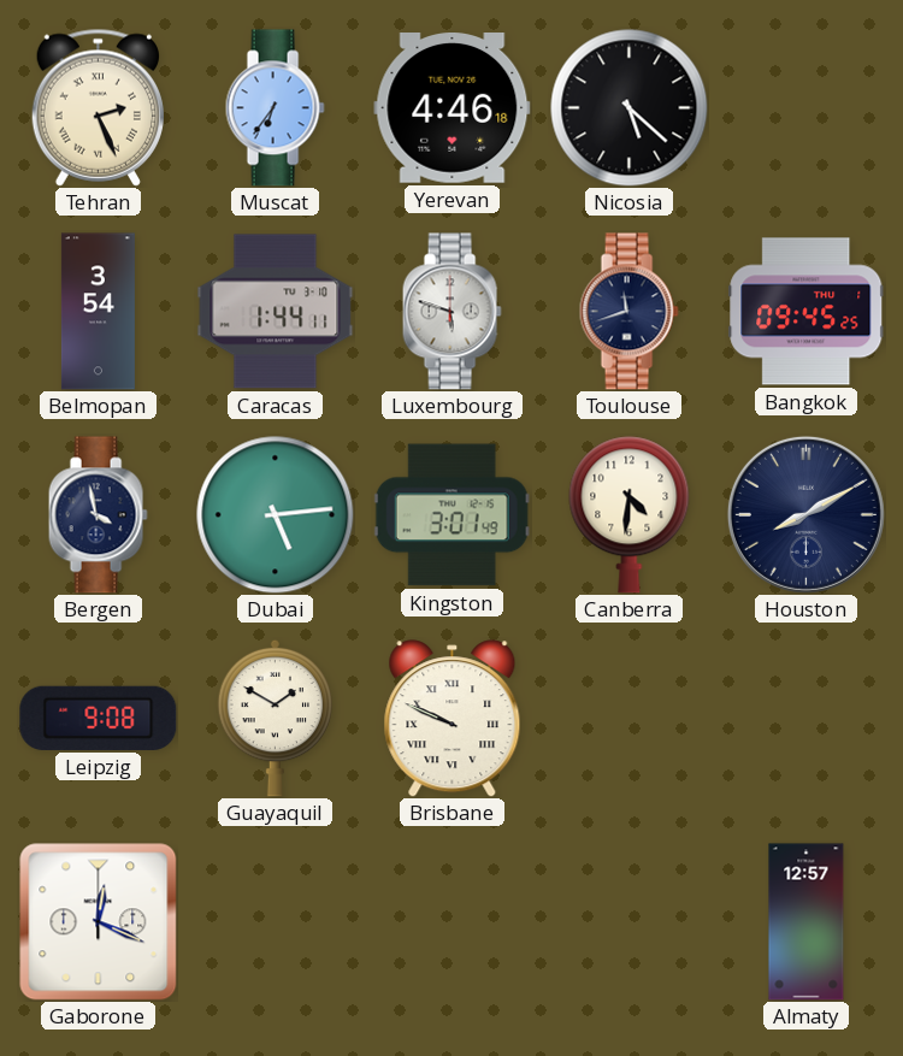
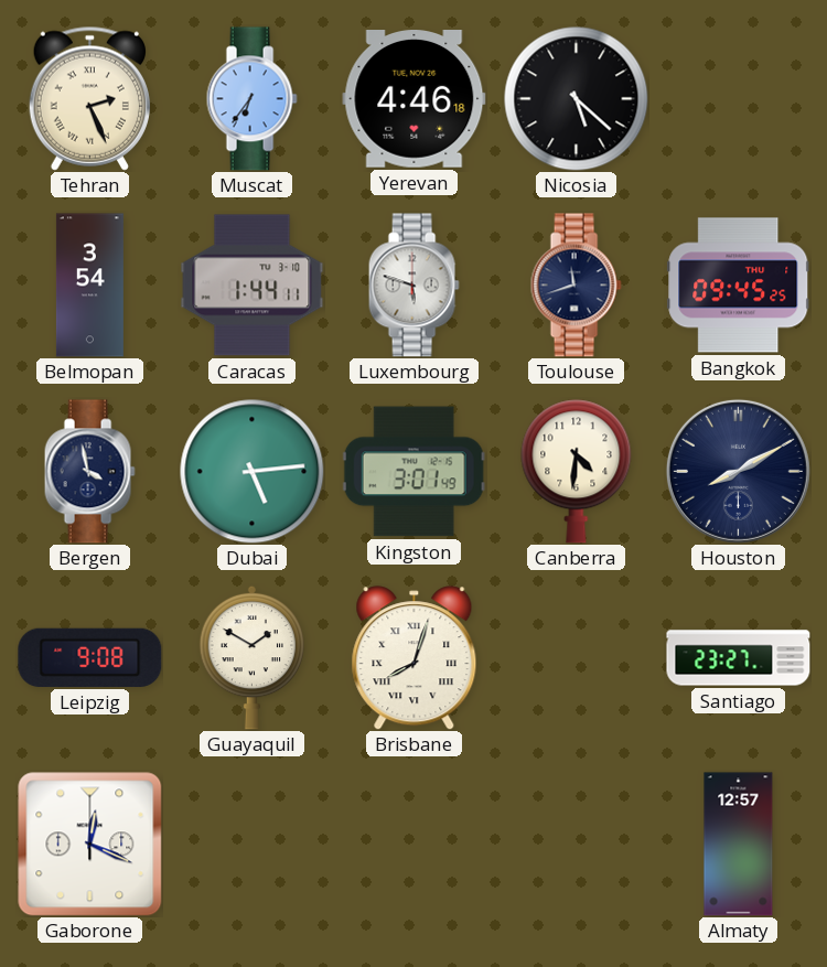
Brisbane: 9:49 -> 8:03 (415, 658)
Santiago: none -> 23:27 (739, 658)
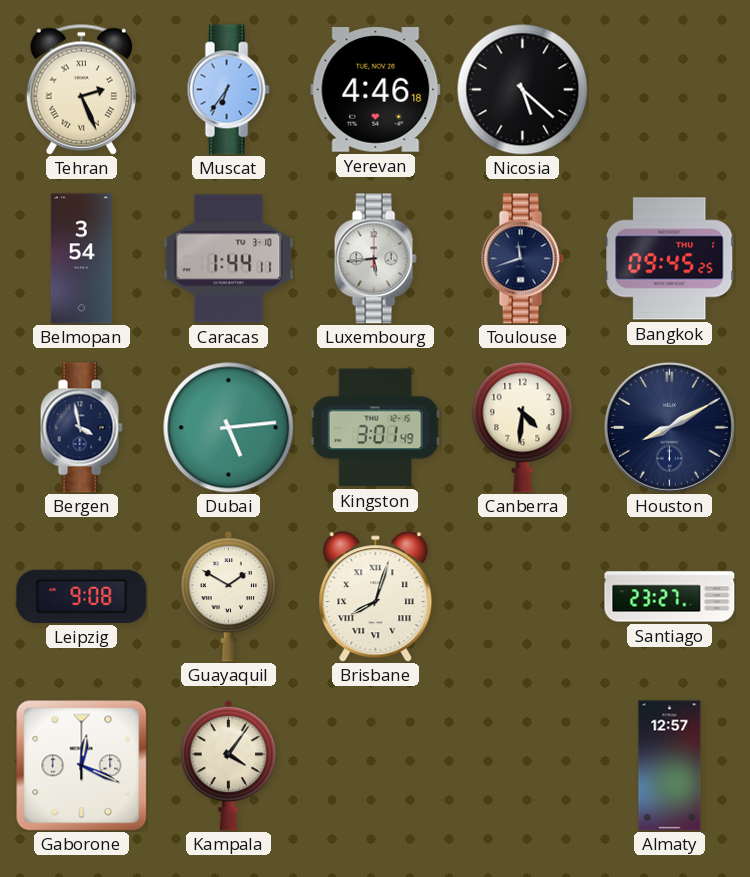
Luxembourg: 5:48 -> 5:44 (375, 259)
Kampala: none -> 4:06 (229, 765)
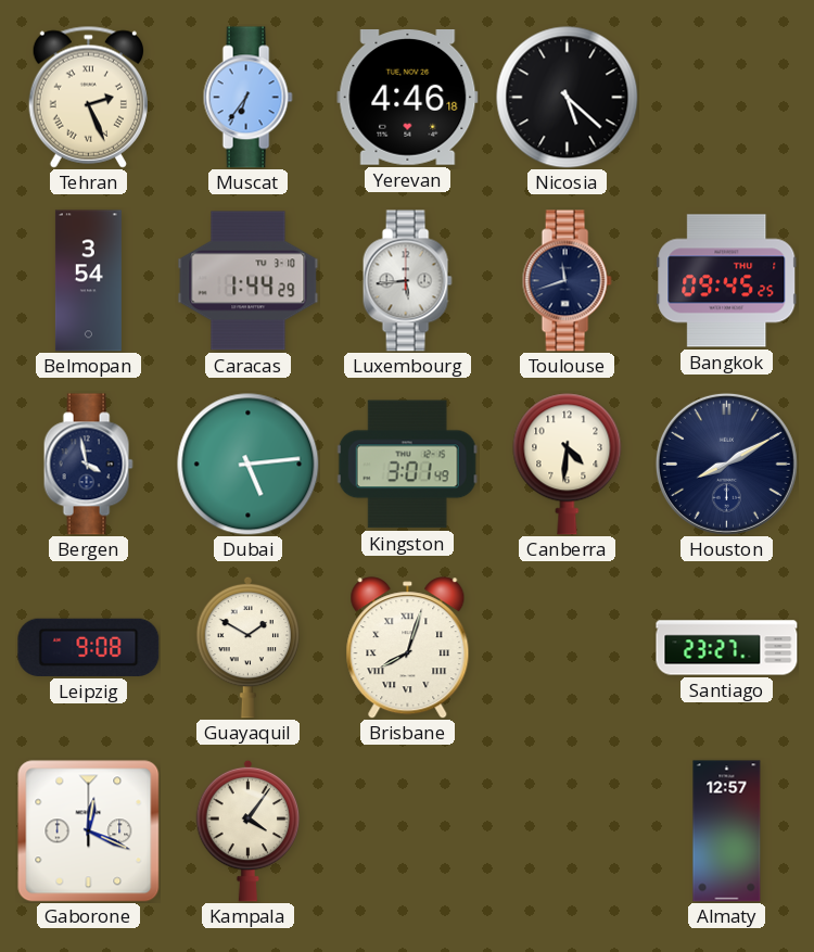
Caracas: 1:44:11 -> 1:44:29 (249, 281)
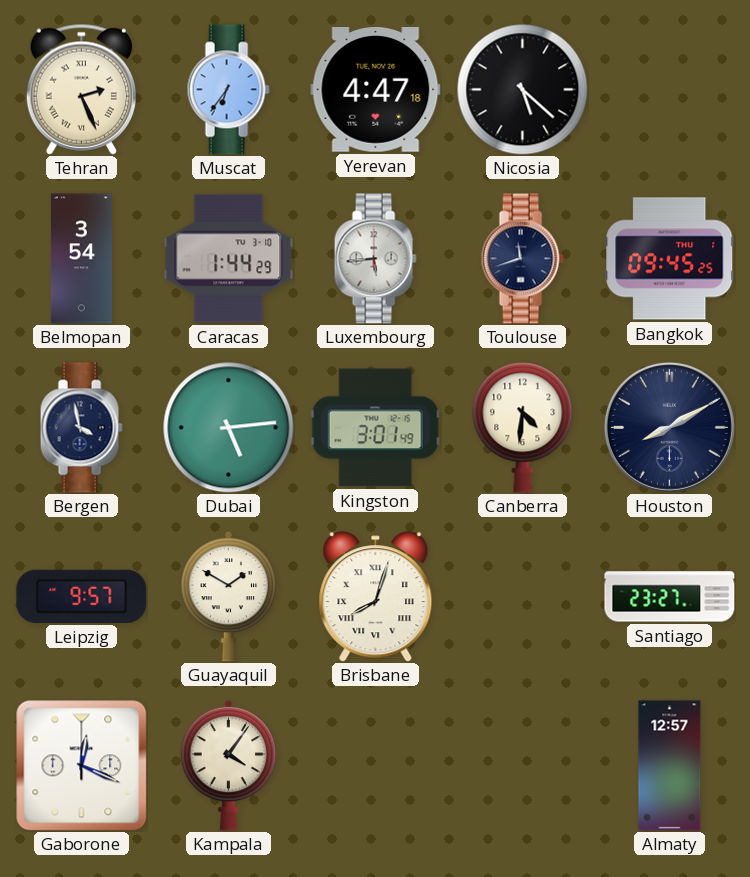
Yerevan: 4:46 -> 4:47 (376, 90)
Leipzig: 9:08 -> 9:57 (82, 596)
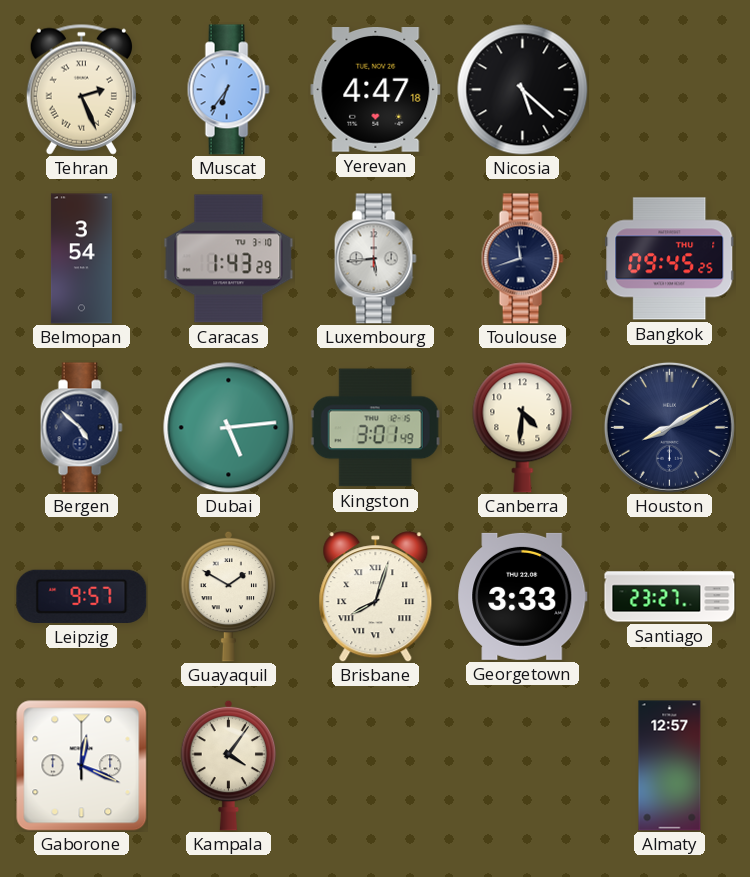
Caracas: 1:44 -> 1:43 (229, 259)
Bergen: 3:58 -> 4:52 (81, 428)
Georgetown: none -> 3:33 (523, 596)
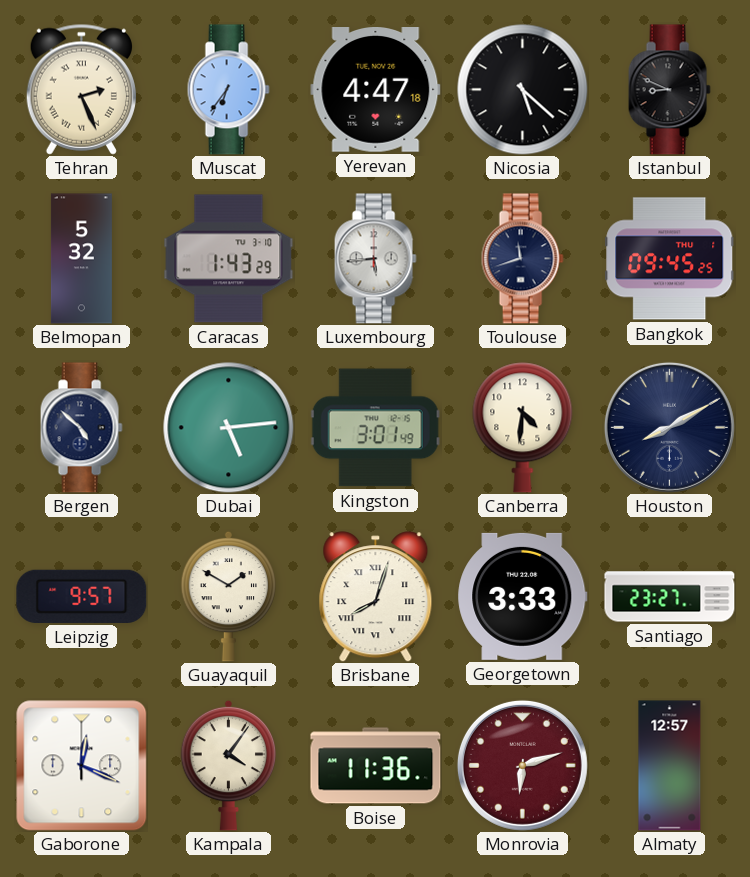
Istanbul: none -> 8:49 (669, 90)
Belmopan: 3:54 -> 5:32 (81, 259)
Boise: none -> 11:36 (376, 766)
Monrovia: none -> 6:12 (522, 765)
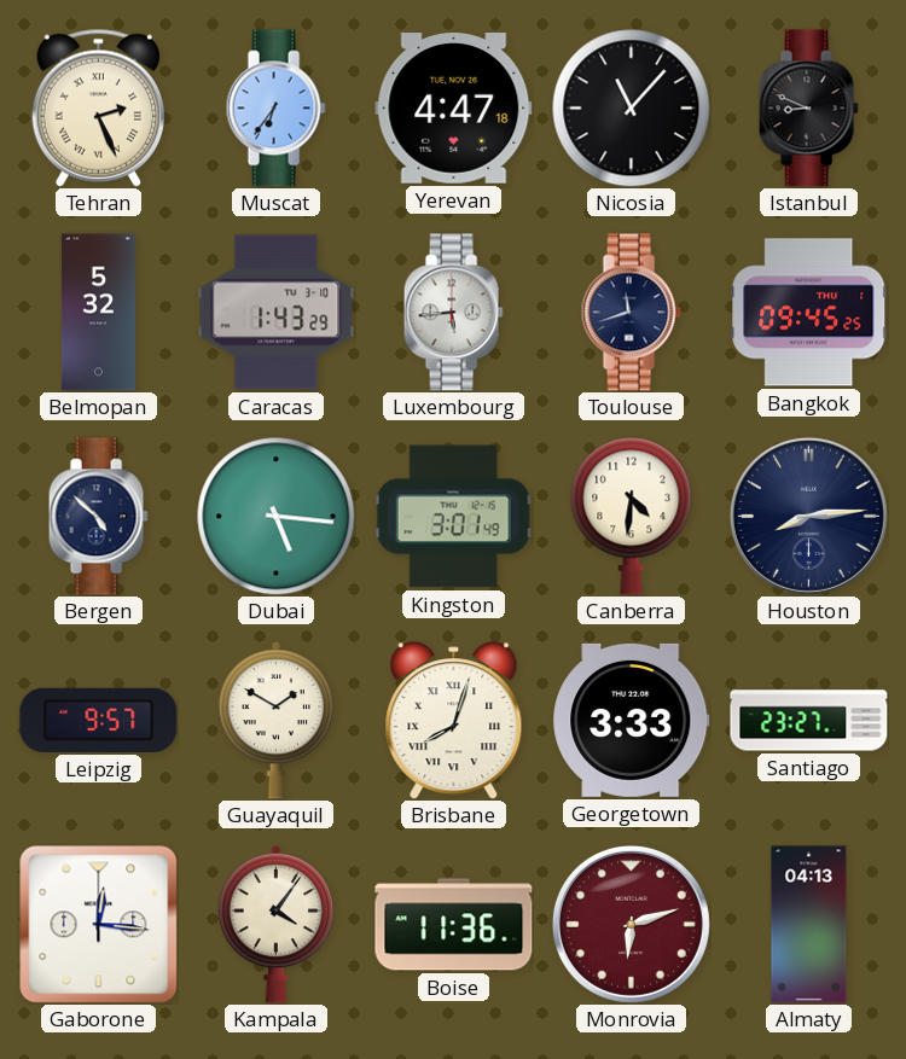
Nicosia: 5:22 -> 11:07 (632, 109)
Dubai: 5:14 -> 5:16 (277, 517)
Houston: 8:10 -> 8:14 (808, 516)
Gaborone: 12:19 -> 12:16 (99, 925)
Almaty: 12:57 -> 04:13 (809, 925)
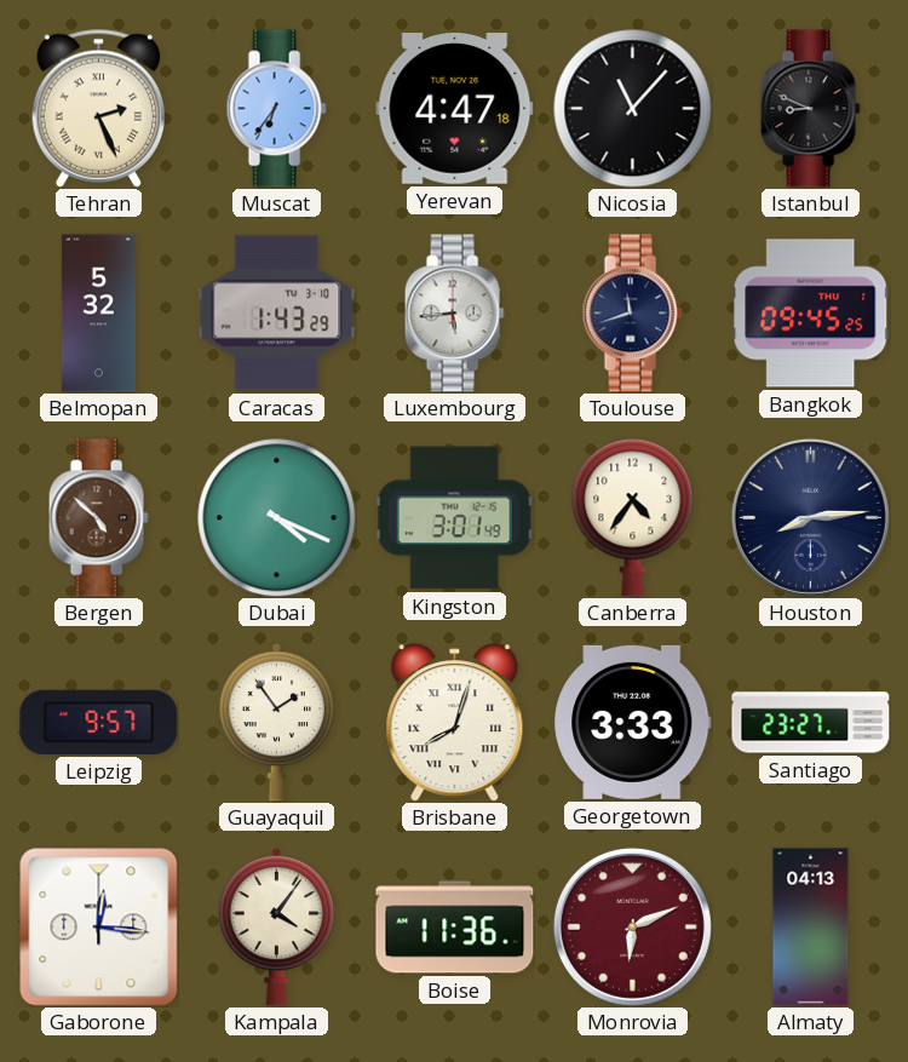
Bergen dial: navy -> brown (98, 518)
Dubai: 5:16 -> 4:19 (277, 518)
Canberra: 4:31 -> 4:36 (633, 518)
Guayaquil: 1:50 -> 1:54 (277, 722)
Monrovia: 6:12 -> 6:11 (632, 926)
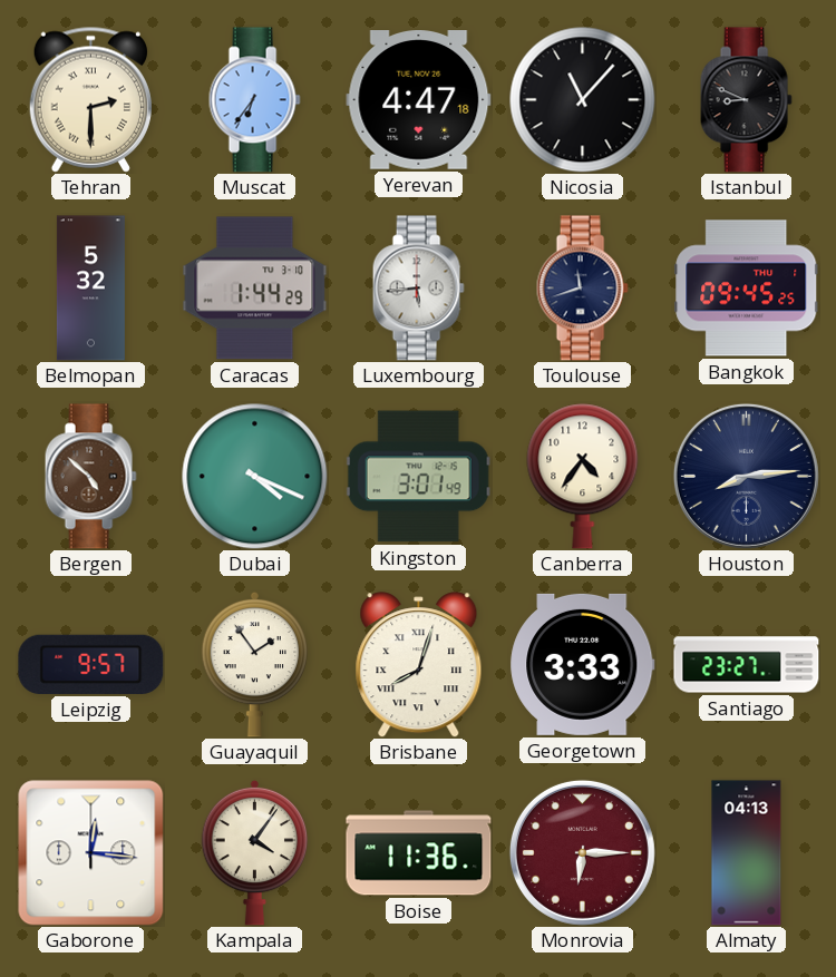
Tehran: 2:26 -> 2:30 (90, 99)
Caracas: 1:43 -> 1:44 (255, 289)
Monrovia: 6:11 -> 6:15 (582, 852)
